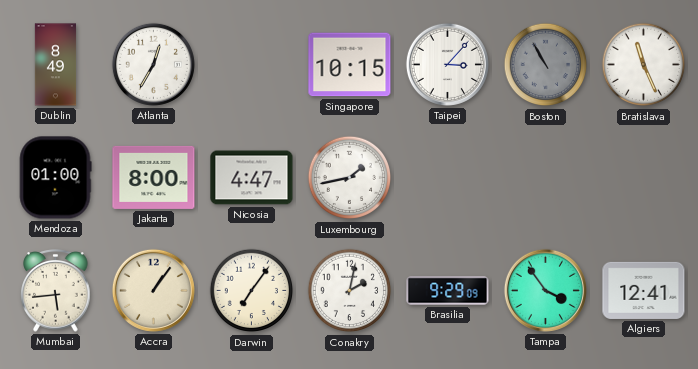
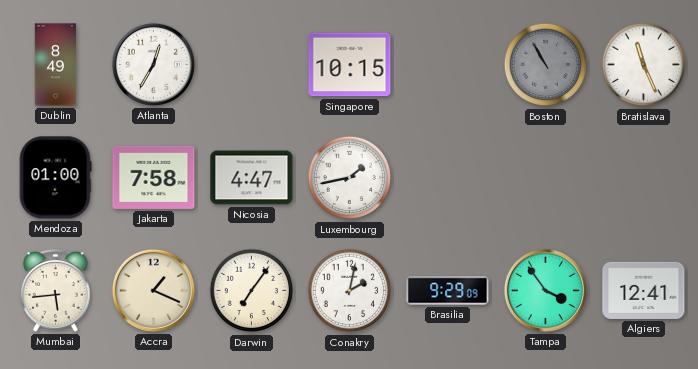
Taipei: 3:07 -> none (447, 64)
Jakarta: 8:00 -> 7:58 (154, 177)
Accra: 1:06 -> 1:19 (153, 290)
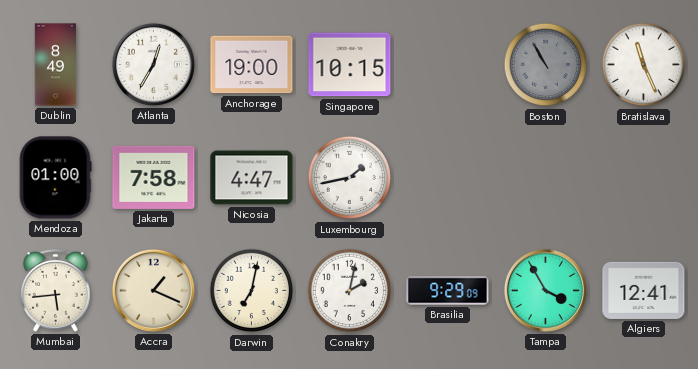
Anchorage: none -> 19:00 (252, 65)
Darwin: 7:06 -> 7:02 (252, 291)
Tampa: 3:54 -> 3:55 (545, 290)
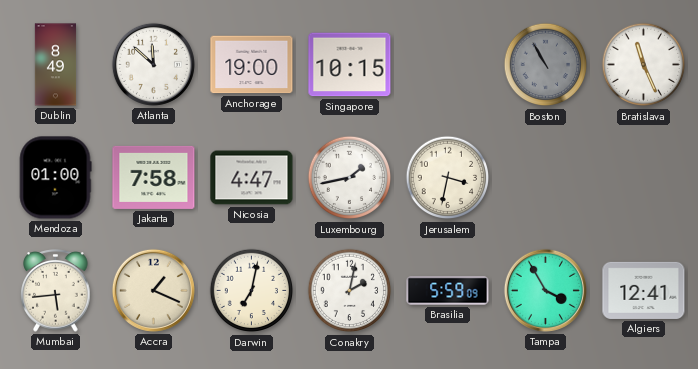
Atlanta: 12:35 -> 11:52 (153, 64)
Jerusalem: none -> 3:32 (448, 178)
Brasilia: 9:29 -> 5:59 (448, 291)
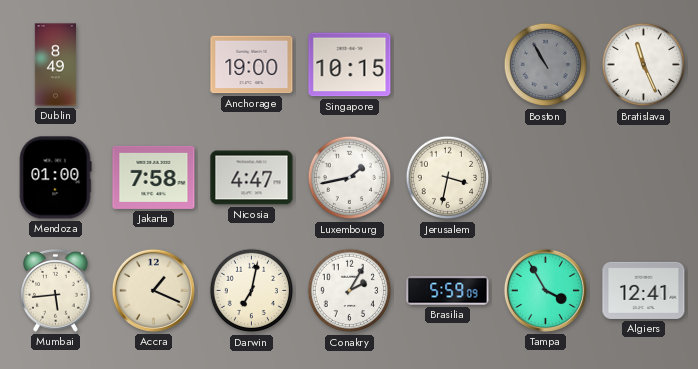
Atlanta: 11:52 -> none (153, 64)
Conakry: 2:02 -> 2:05 (350, 291)
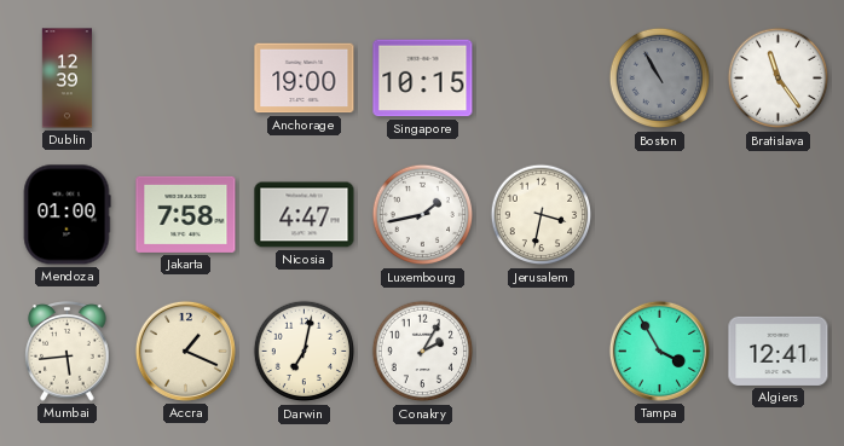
Dublin: 8:49 -> 12:39 (68, 79)
Bratislava: 11:26 -> 11:24 (779, 79)
Brasilia: 5:59 -> none (448, 291)
